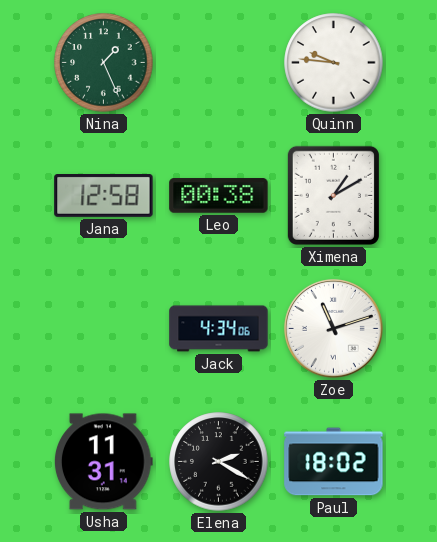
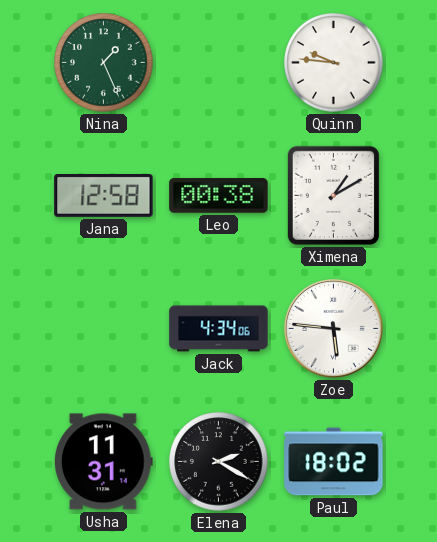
Zoe: 11:12 -> 5:46 (333, 328)
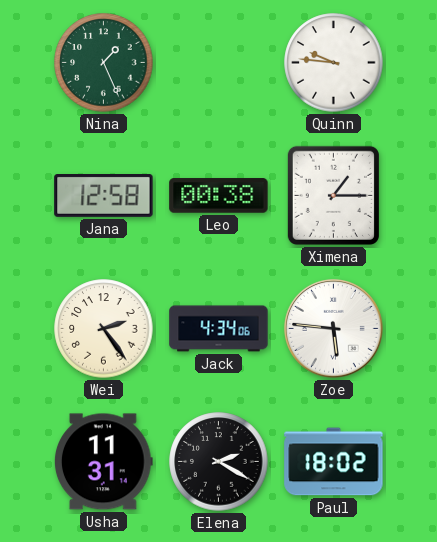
Ximena: 1:10 -> 1:15 (333, 195)
Wei: none -> 2:24 (104, 329)
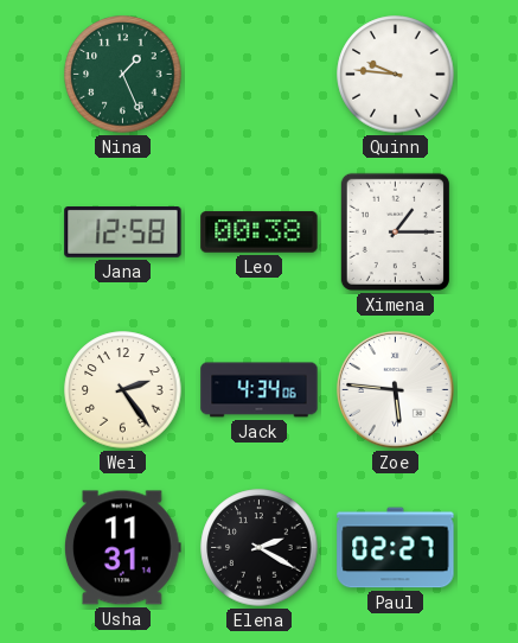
Paul: 18:02 -> 02:27 (396, 548)
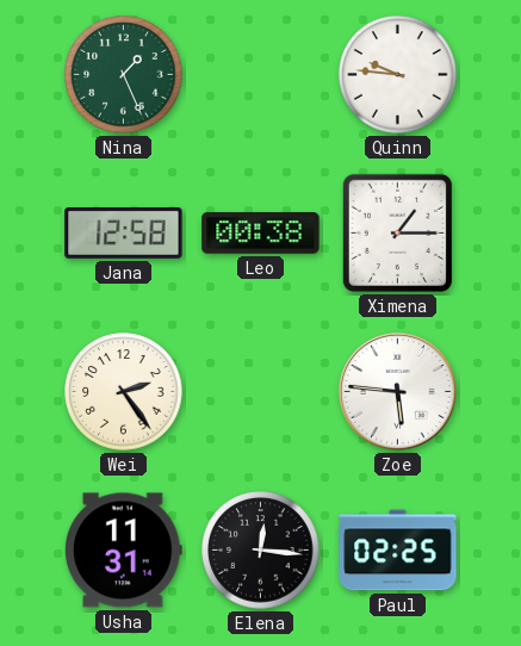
Jack: 4:34 -> none (260, 390)
Elena: 2:20 -> 12:16 (261, 551)
Paul: 02:27 -> 02:25 (398, 551)
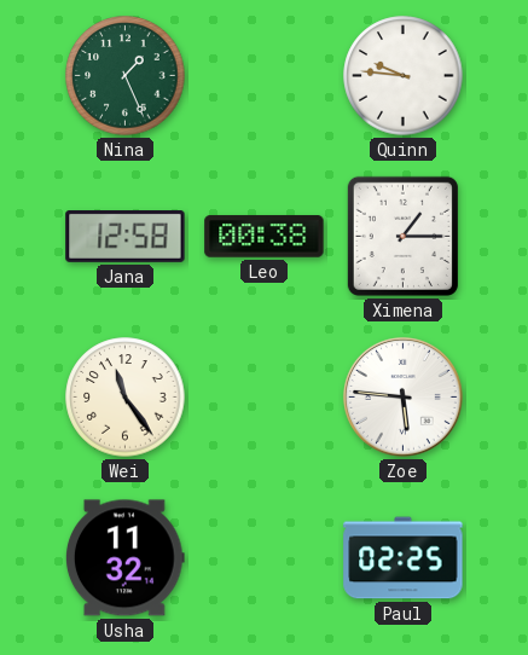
Wei: 2:24 -> 11:24 (126, 398)
Usha: 11:31 -> 11:32 (124, 558)
Elena: 12:16 -> none (261, 551)
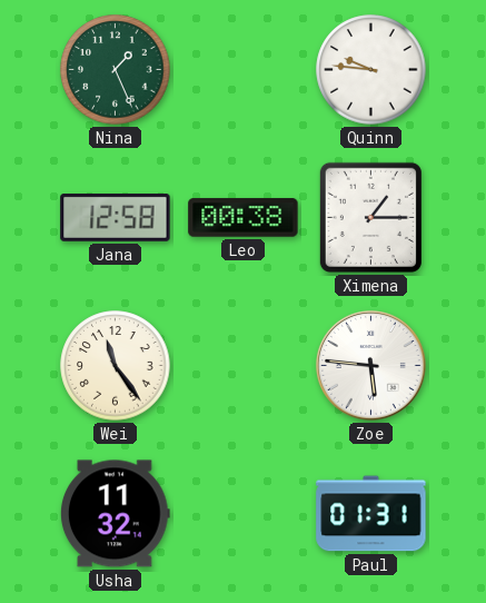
Paul: 02:25 -> 01:31 (371, 514)
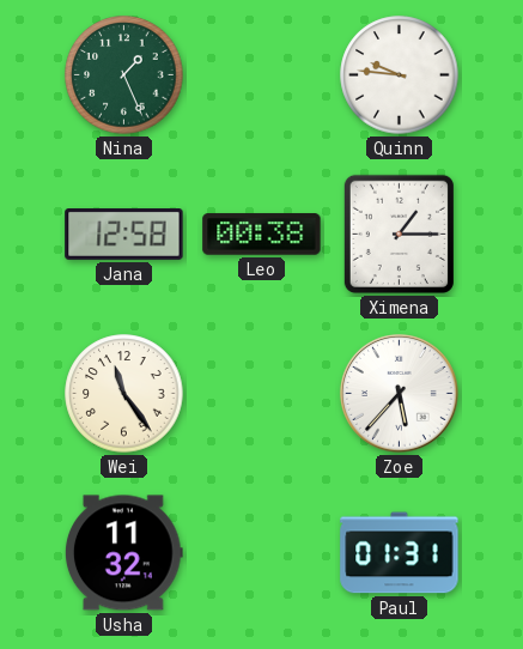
Zoe: 5:46 -> 5:37 (399, 393)
